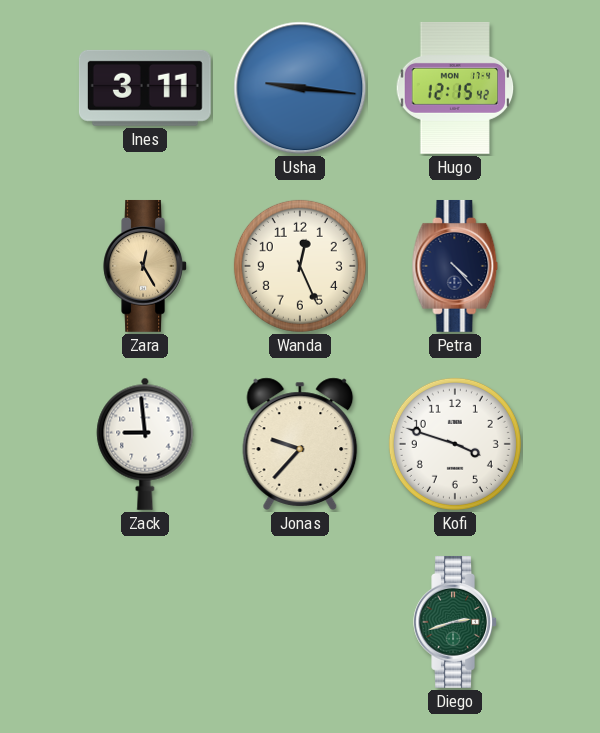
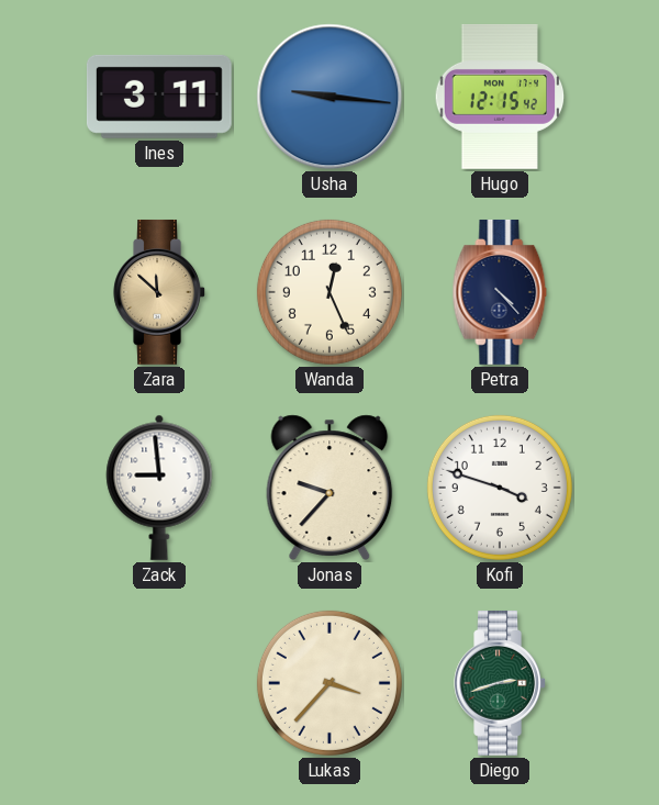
Zara: 12:25 -> 11:52 (159, 292)
Lukas: none -> 3:37 (329, 683)
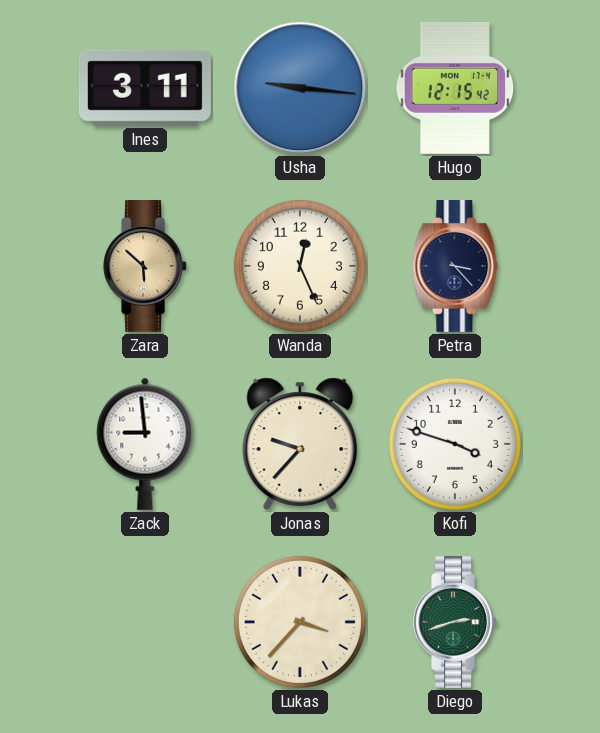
Zara: 11:52 -> 5:52 (145, 266)
Petra: 4:23 -> 3:23 (455, 266)
